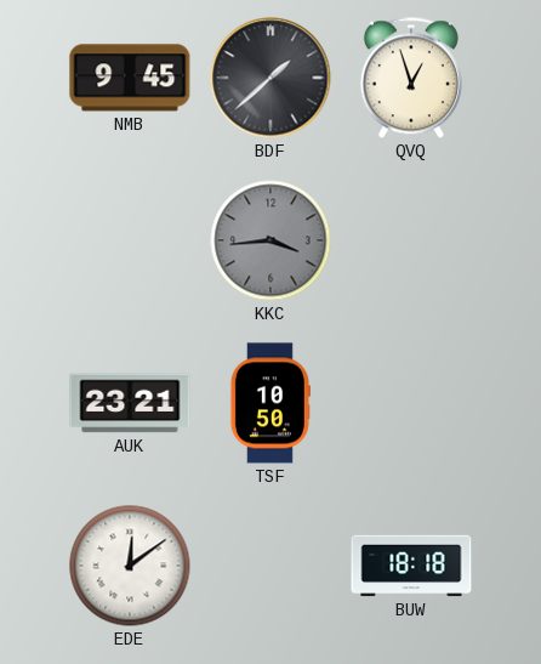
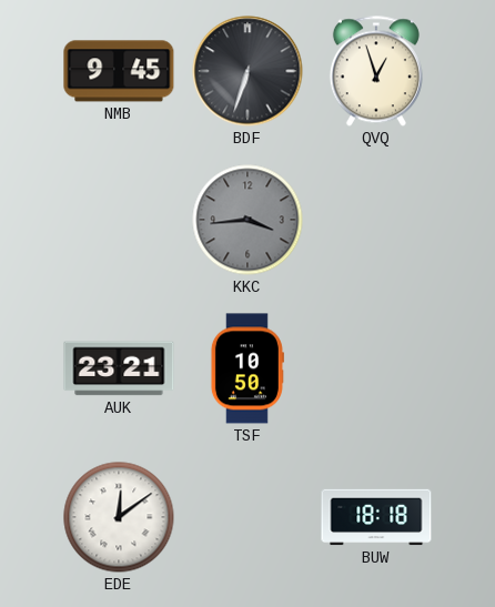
BDF: 1:38 -> 6:33 (247, 71)
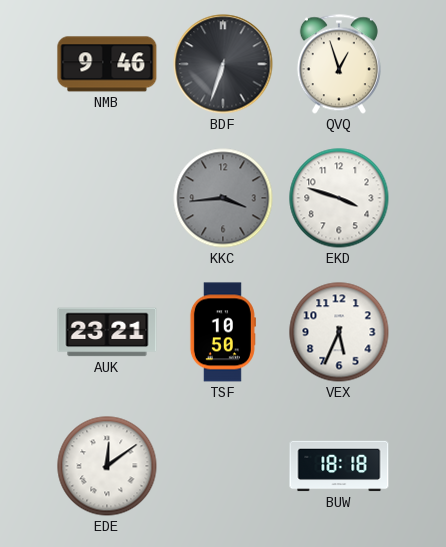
NMB: 9:45 -> 9:46 (107, 64)
EKD: none -> 3:48 (339, 198)
VEX: none -> 5:34 (339, 332)
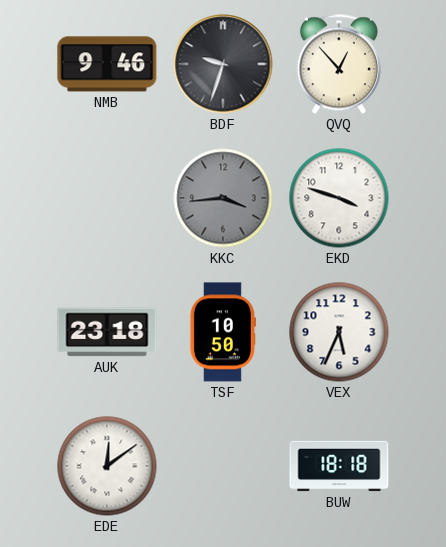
BDF: 6:33 -> 9:33 (223, 64)
QVQ: 12:57 -> 12:53 (339, 64)
AUK: 23:21 -> 23:18 (107, 332)
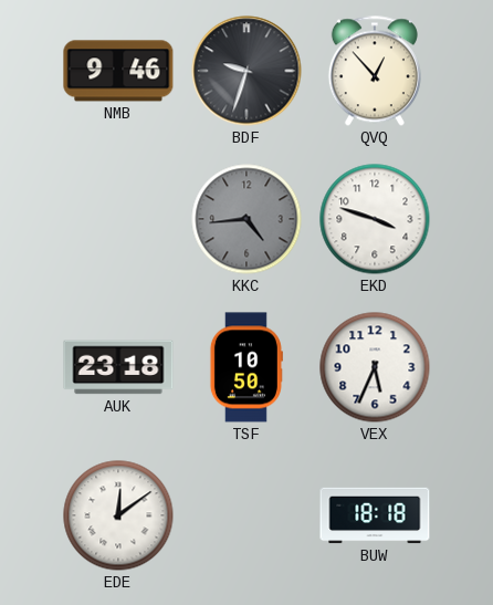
KKC: 3:44 -> 4:44 (246, 219)
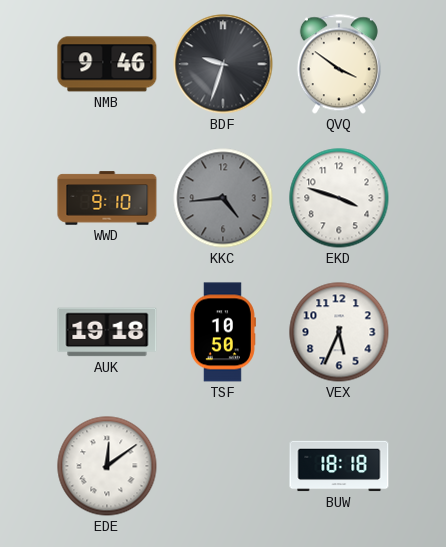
QVQ: 12:53 -> 3:51 (339, 64)
WWD: none -> 9:10 (107, 198)
AUK: 23:18 -> 19:18 (107, 332)
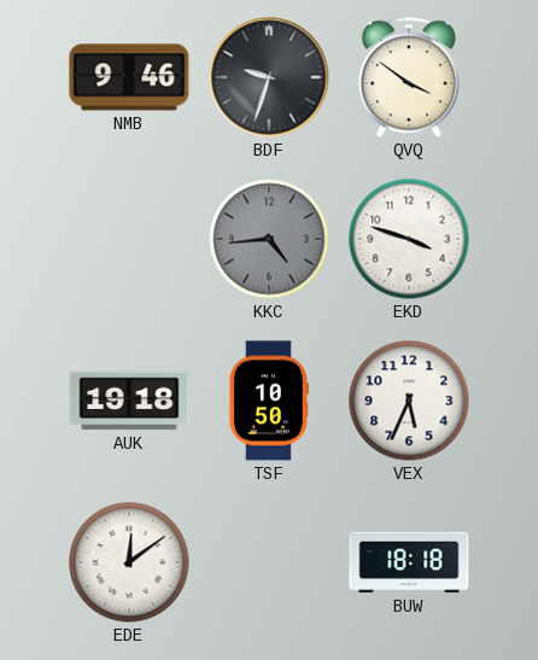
WWD: 9:10 -> none (107, 198)
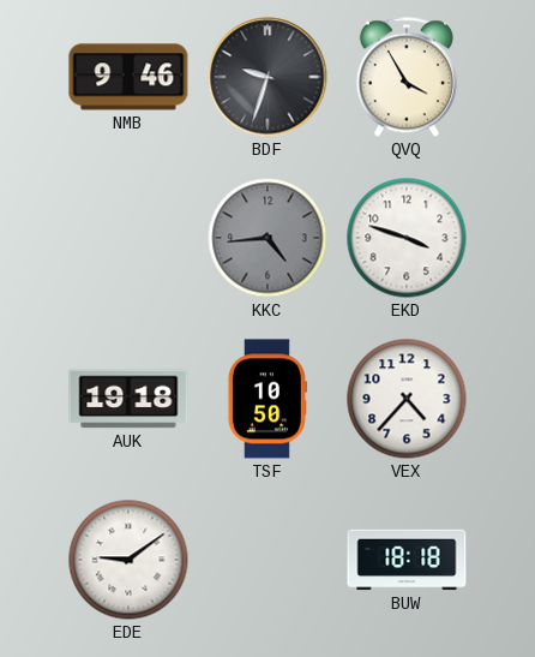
QVQ: 3:51 -> 3:55 (407, 77)
VEX: 5:34 -> 4:37 (407, 399)
EDE: 12:09 -> 9:09 (128, 560)
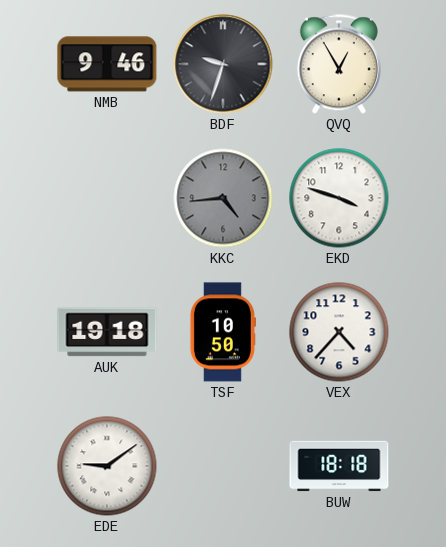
QVQ: 3:55 -> 12:55 (339, 64)
